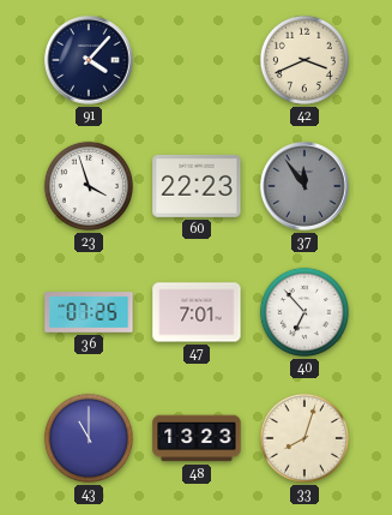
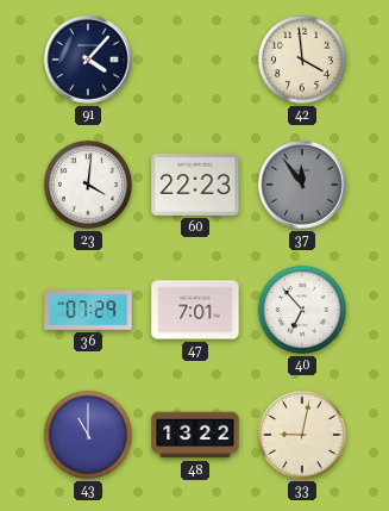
42: 3:41 -> 3:59 (302, 60)
23: 3:57 -> 4:01 (88, 185)
36: 07:25 -> 07:29 (88, 310)
48: 13:23 -> 13:22 (195, 435)
33: 8:03 -> 9:02 (302, 435)
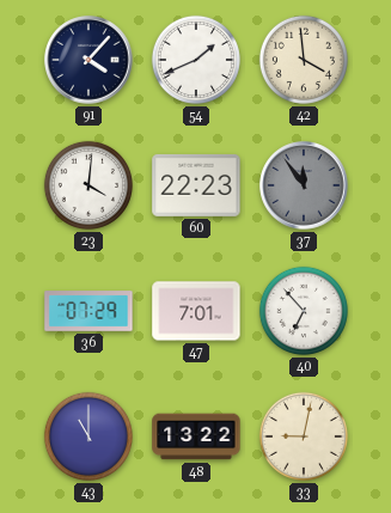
54: none -> 1:41 (196, 60)
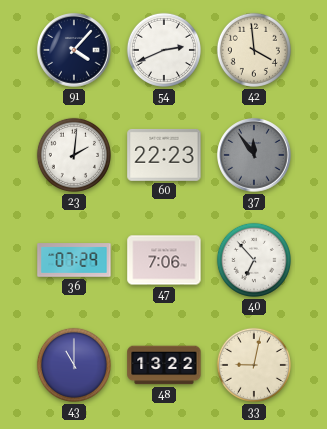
54: 1:41 -> 2:41 (164, 50)
23: 4:01 -> 2:01 (74, 155)
47: 7:01 -> 7:06 (164, 260)
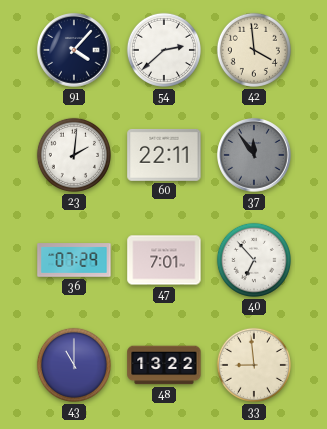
54: 2:41 -> 2:38 (164, 50)
60: 22:23 -> 22:11 (164, 155)
47: 7:06 -> 7:01 (164, 260)
33: 9:02 -> 8:59 (254, 365)
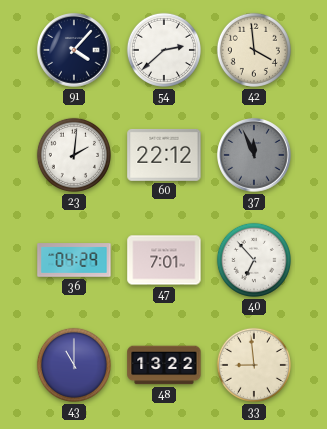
60: 22:11 -> 22:12 (164, 155)
37: 11:54 -> 11:56 (254, 155)
36: 07:29 -> 04:29 (74, 260)
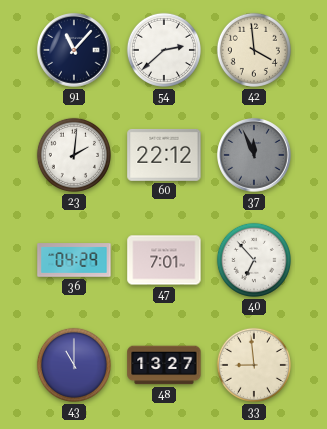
91: 4:07 -> 11:07 (74, 50)
48: 13:22 -> 13:27 (164, 365)
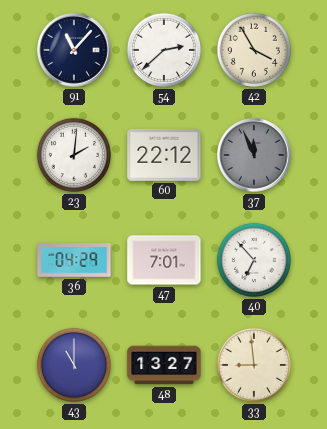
42: 3:59 -> 3:55 (254, 50)
